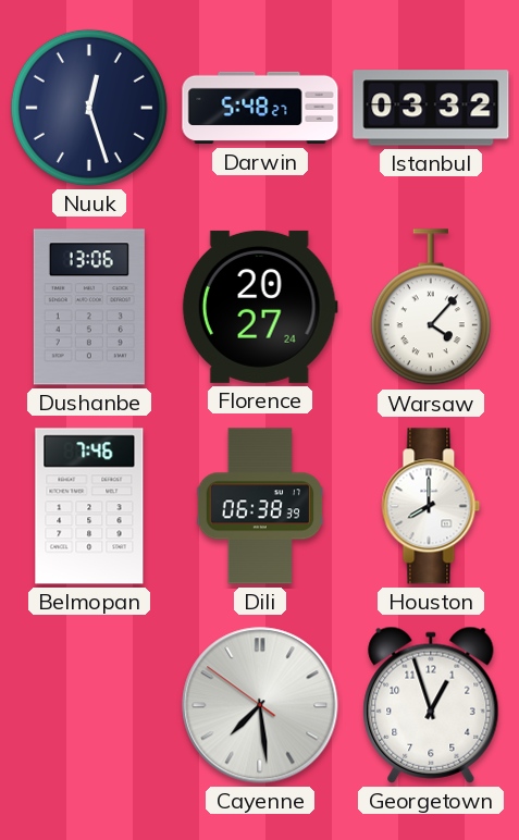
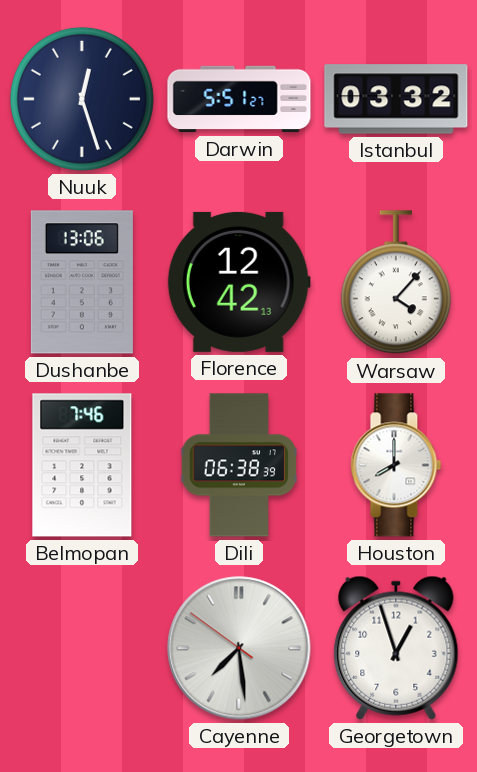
Darwin: 5:48 -> 5:51 (239, 99)
Florence: 20:27 -> 12:42 (239, 282)
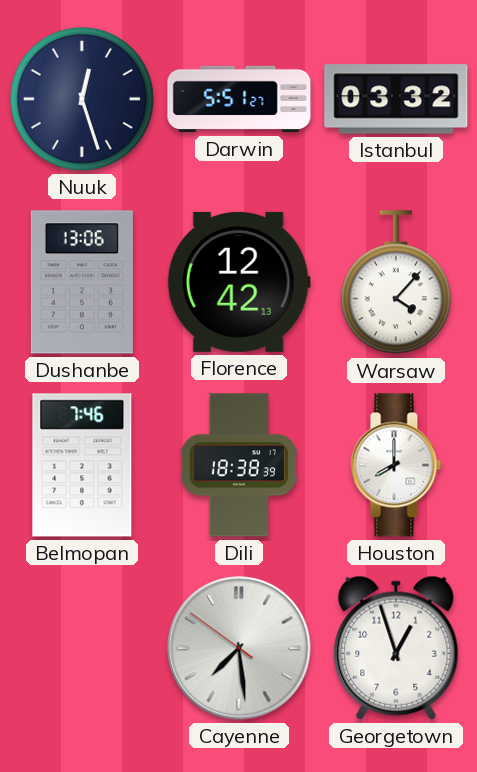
Dili: 06:38 -> 18:38 (239, 465)
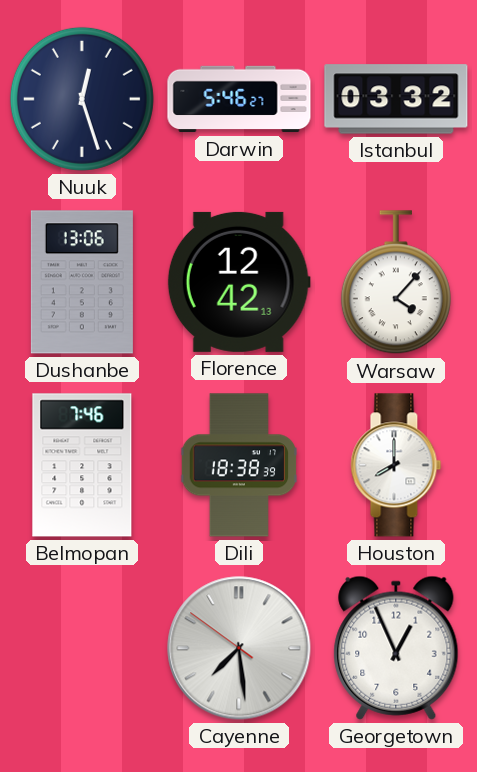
Darwin: 5:51 -> 5:46 (239, 99)
Georgetown: 12:57 -> 12:56 (396, 648)
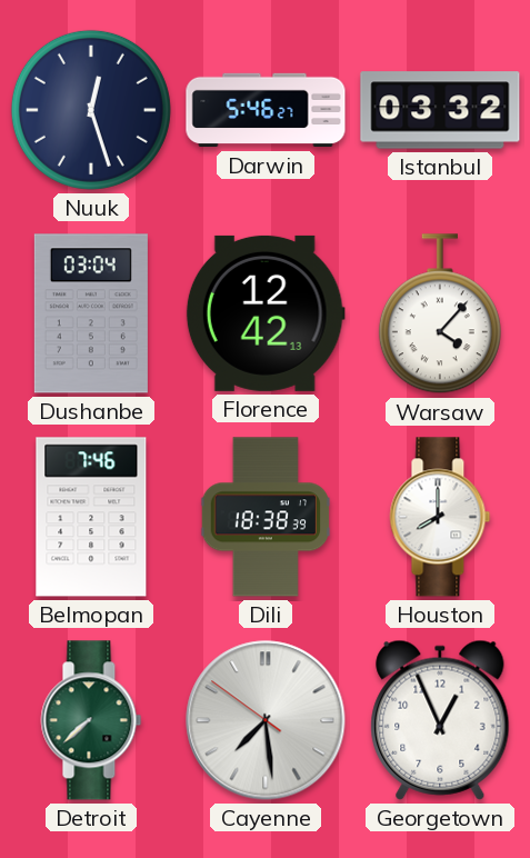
Dushanbe: 13:06 -> 03:04 (91, 313)
Detroit: none -> 7:38 (91, 720)
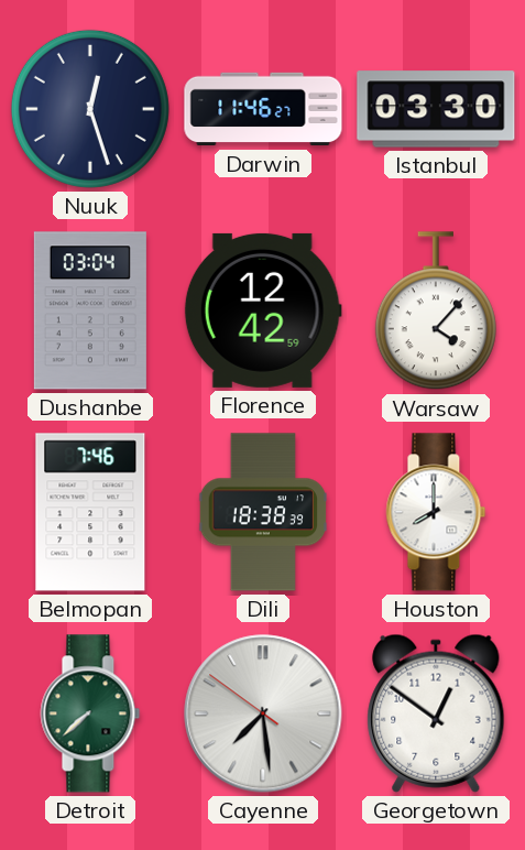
Darwin: 5:46 -> 11:46 (263, 109)
Istanbul: 03:32 -> 03:30 (436, 109)
Florence: 12:42:13 -> 12:42:59 (263, 310)
Georgetown: 12:56 -> 12:51 (436, 713)
